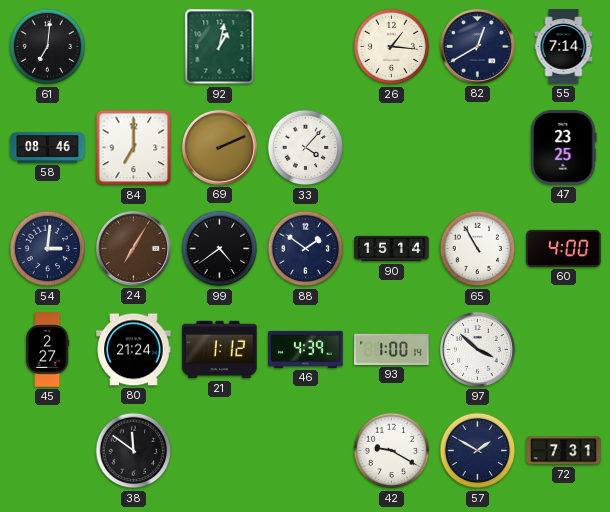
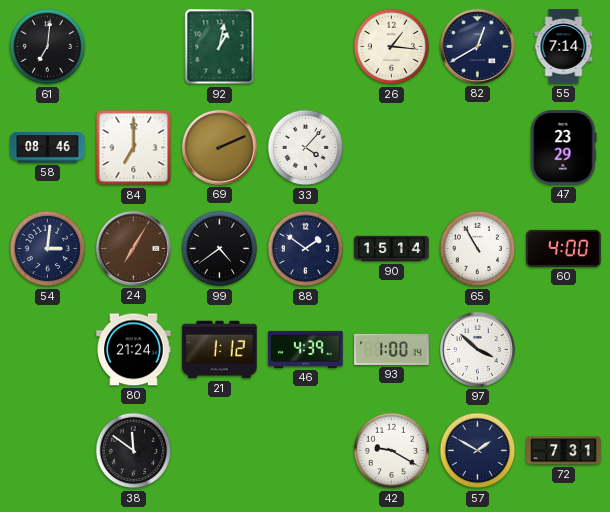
47: 23:25 -> 23:29 (564, 148)
45: 2:27 -> none (47, 350)
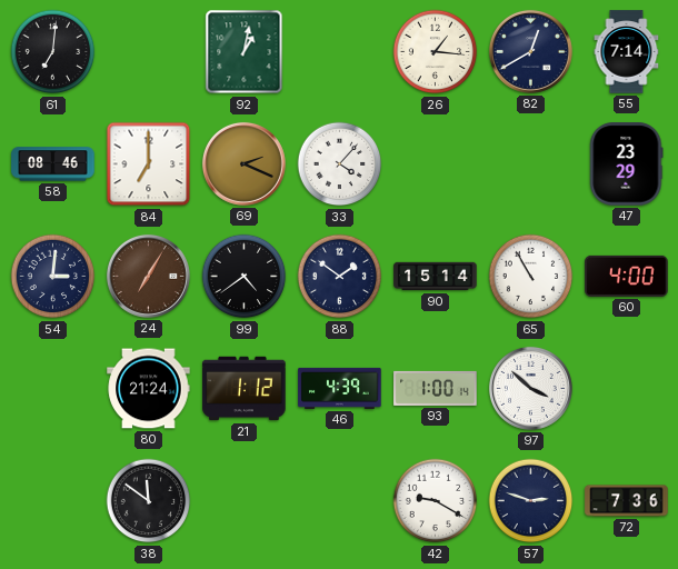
69: 2:11 -> 2:19 (243, 163)
57: 1:50 -> 2:48 (531, 501)
72: 7:31 -> 7:36 (627, 501)
